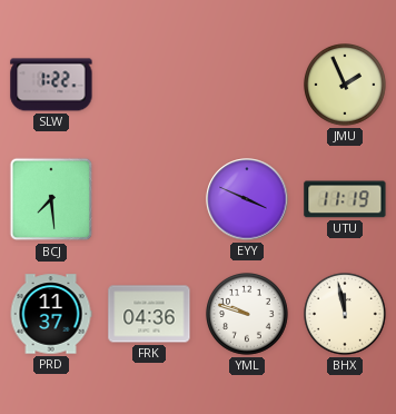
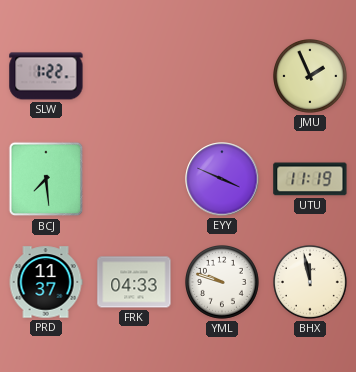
FRK: 04:36 -> 04:33 (134, 282)
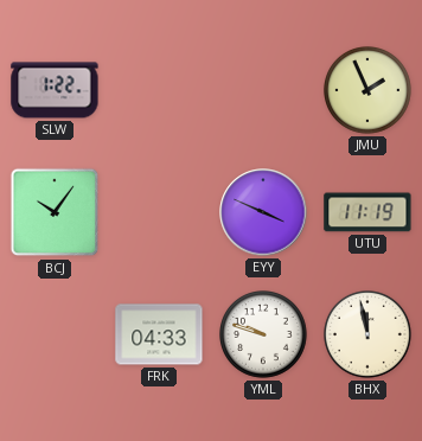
BCJ: 7:29 -> 10:06 (55, 212)
PRD: 11:37 -> none (46, 282)
